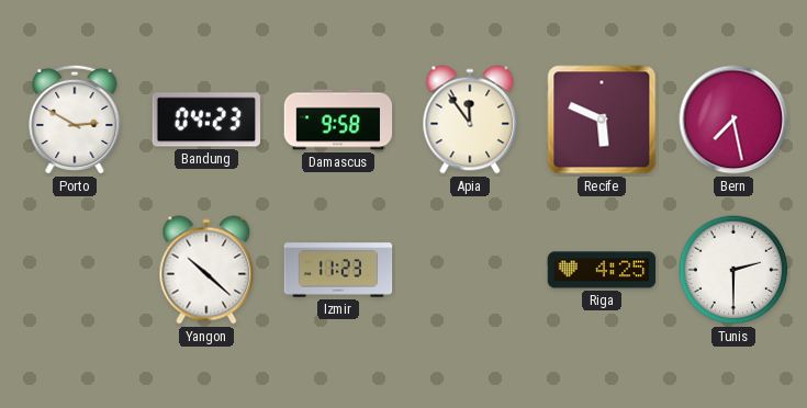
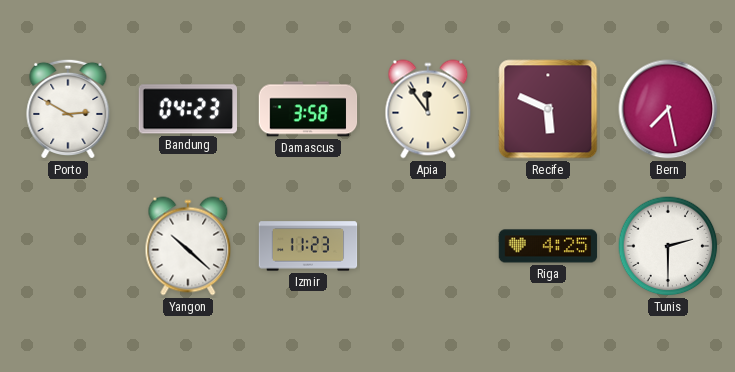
Damascus: 9:58 -> 3:58 (308, 109)
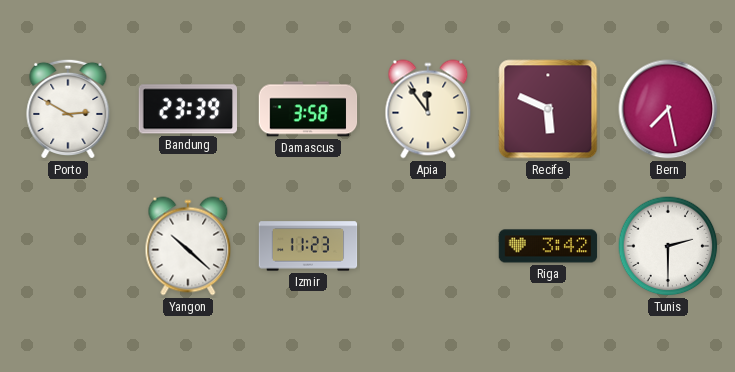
Bandung: 04:23 -> 23:39 (187, 109)
Riga: 4:25 -> 3:42 (548, 246)
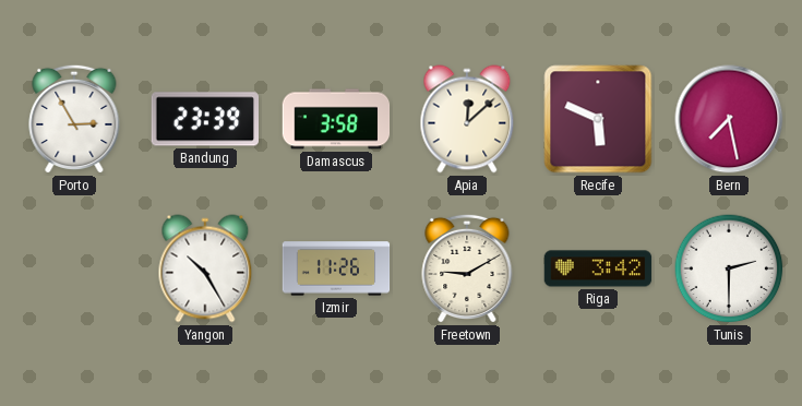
Porto: 2:50 -> 2:55 (74, 119)
Apia: 11:54 -> 12:08 (467, 119)
Yangon: 10:22 -> 10:25 (205, 268)
Izmir: 11:23 -> 11:26 (336, 268)
Freetown: none -> 9:10 (467, 268)
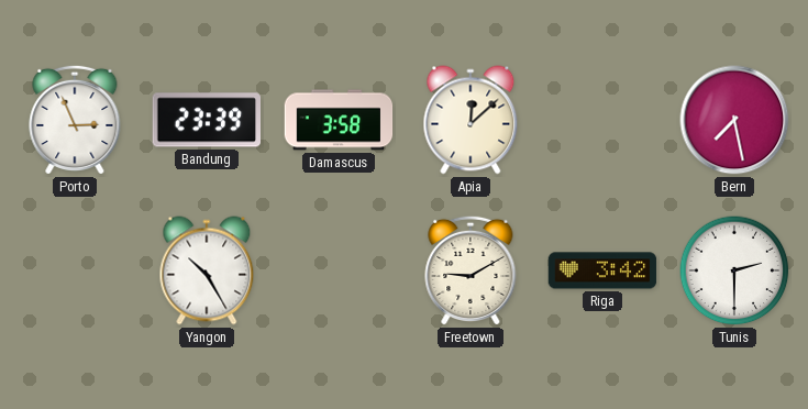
Porto: 2:55 -> 2:56 (75, 120)
Recife: 5:49 -> none (598, 119)
Izmir: 11:26 -> none (336, 268)
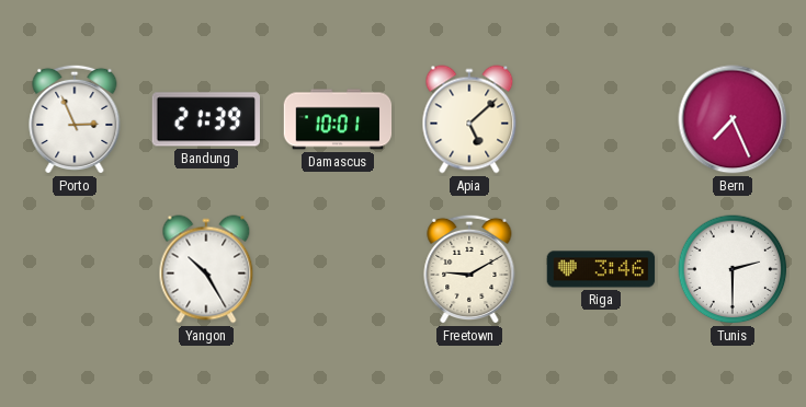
Bandung: 23:39 -> 21:39 (205, 119)
Damascus: 3:58 -> 10:01 (338, 119)
Apia: 12:08 -> 5:08 (469, 119)
Bern: 7:28 -> 7:26 (733, 119)
Riga: 3:42 -> 3:46 (601, 269)
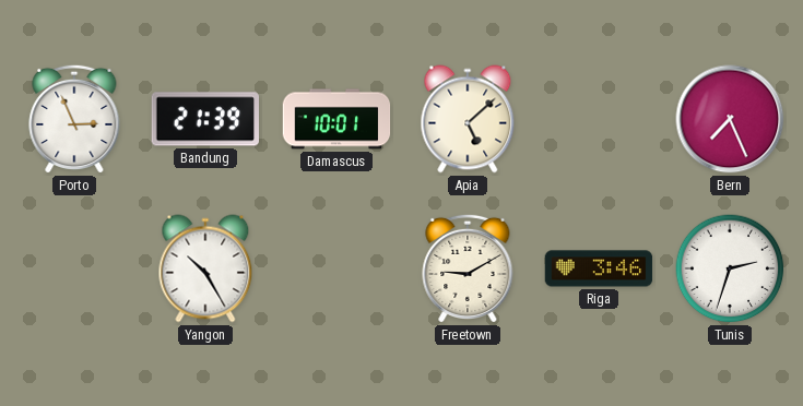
Tunis: 2:30 -> 2:33 (730, 268)
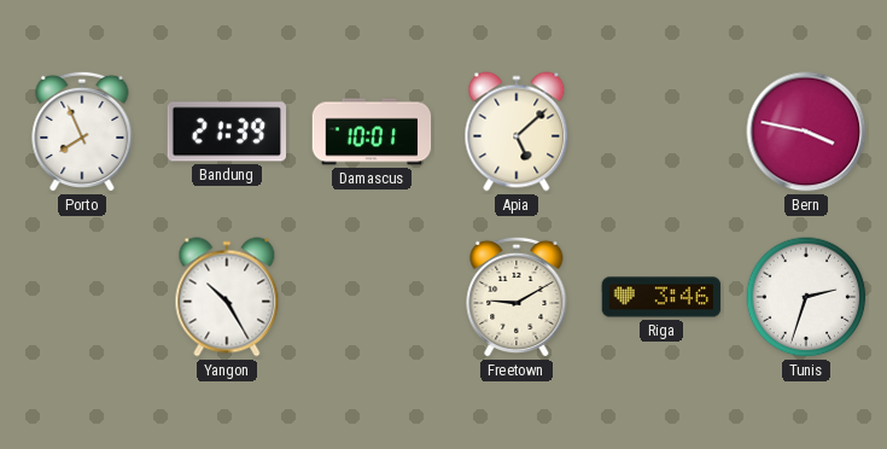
Porto: 2:56 -> 7:56 (82, 132)
Bern: 7:26 -> 3:47 (806, 132)
